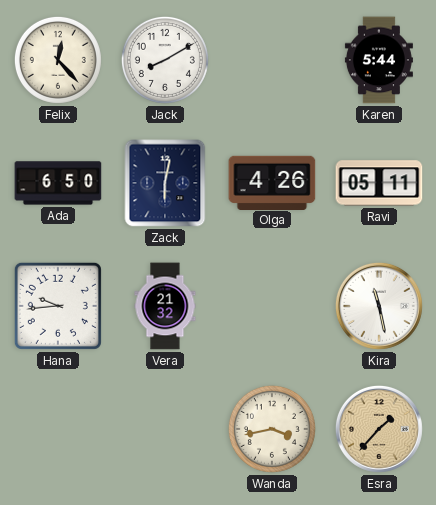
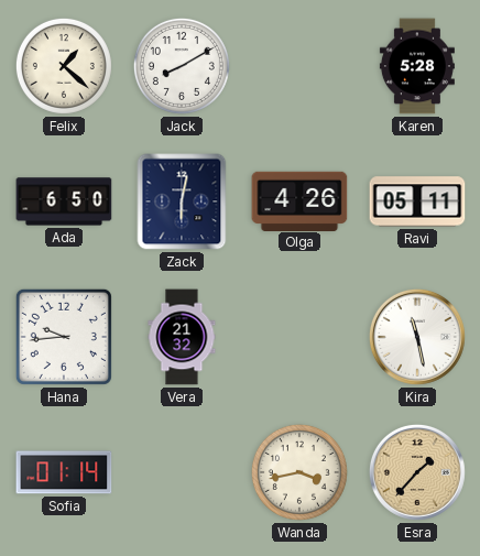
Felix: 12:23 -> 1:22 (64, 66)
Karen: 5:44 -> 5:28 (417, 66)
Sofia: none -> 01:14 (64, 472)
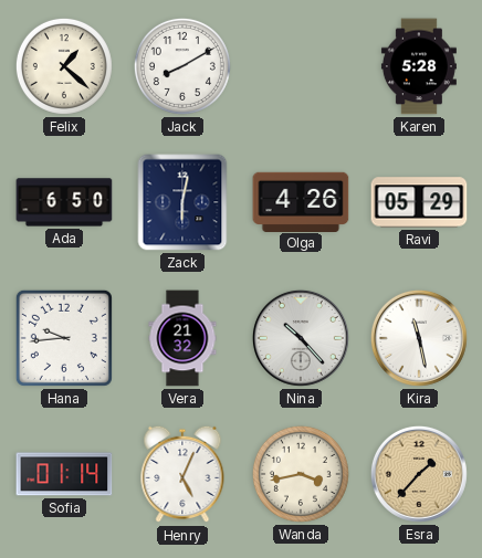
Ravi: 05:11 -> 05:29 (419, 202)
Nina: none -> 10:23 (301, 338)
Henry: none -> 5:04 (182, 474)
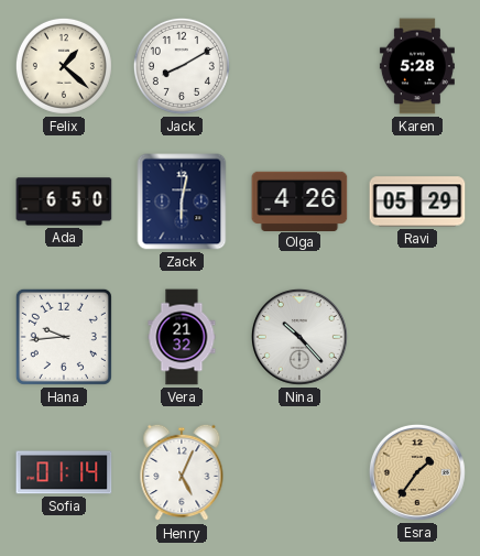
Kira: 11:28 -> none (419, 338)
Wanda: 3:43 -> none (301, 474)
Esra: 1:37 -> 1:36 (417, 472)
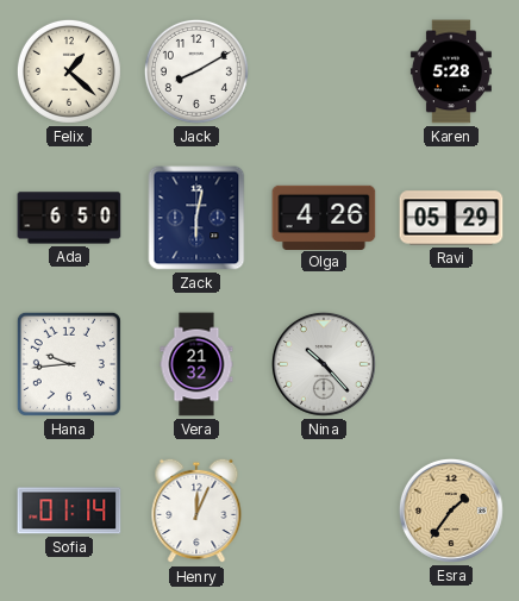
Henry: 5:04 -> 12:04 (196, 511)
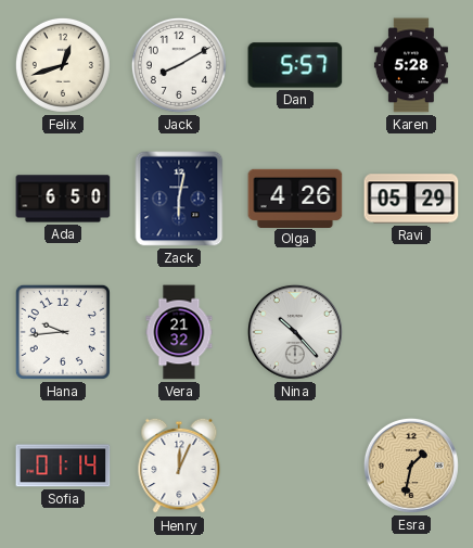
Felix: 1:22 -> 12:42 (63, 65)
Dan: none -> 5:57 (295, 65)
Esra: 1:36 -> 1:32 (411, 466)
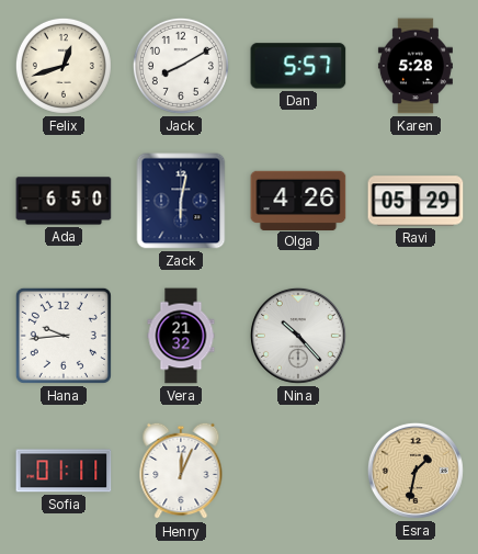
Sofia: 01:14 -> 01:11 (64, 471)
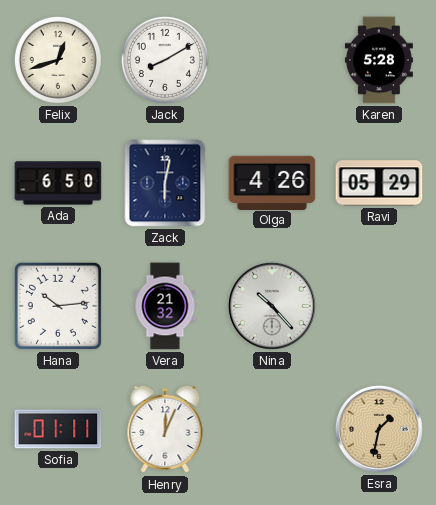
Dan: 5:57 -> none (298, 66)
Hana: 9:44 -> 10:14 (58, 306)
